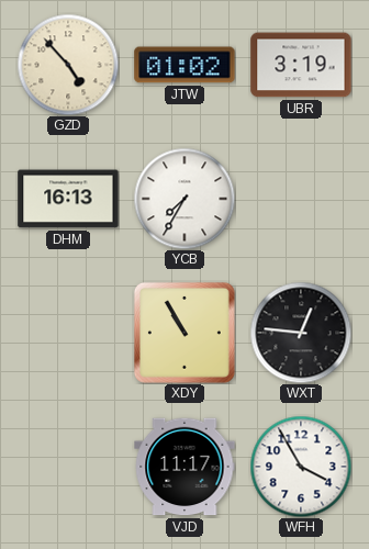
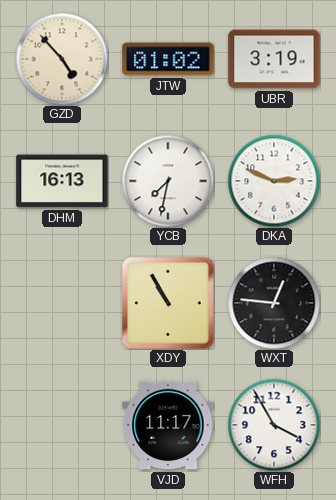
YCB: 7:35 -> 7:32 (168, 181)
DKA: none -> 2:49 (274, 181)
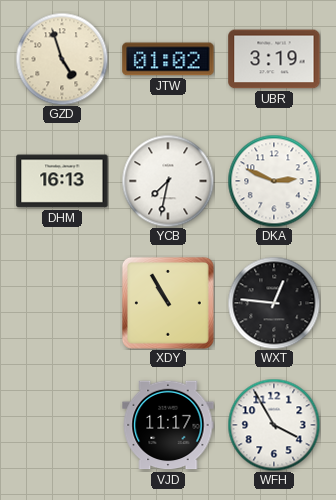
GZD: 4:53 -> 4:57 (62, 59)
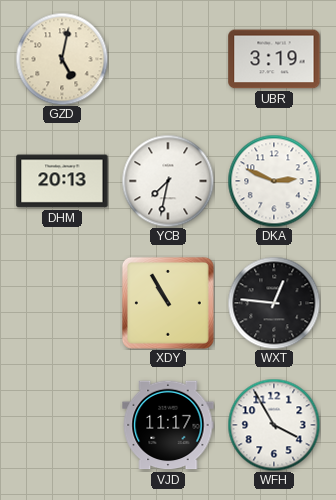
GZD: 4:57 -> 5:02 (62, 59)
JTW: 01:02 -> none (168, 59)
DHM: 16:13 -> 20:13 (62, 181)
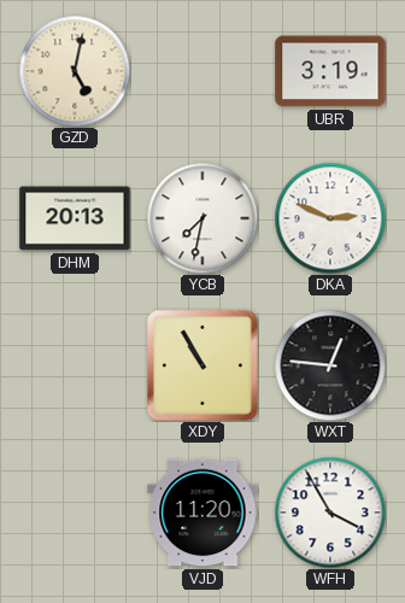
VJD: 11:17 -> 11:20 (202, 513)
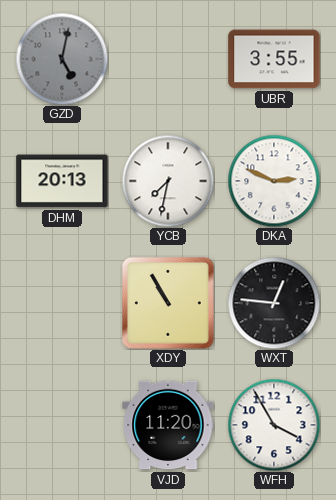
GZD dial: cream -> grey (62, 59)
UBR: 3:19 -> 3:55 (274, 59)
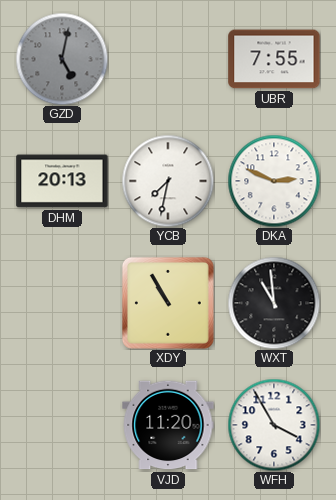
UBR: 3:55 -> 7:55 (274, 59)
WXT: 12:46 -> 10:59 (274, 303)
